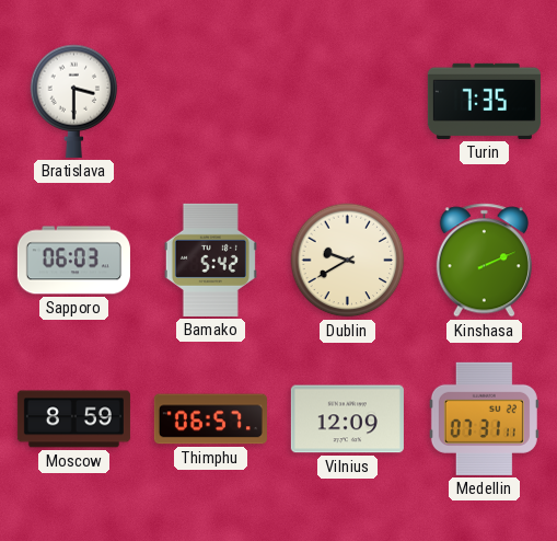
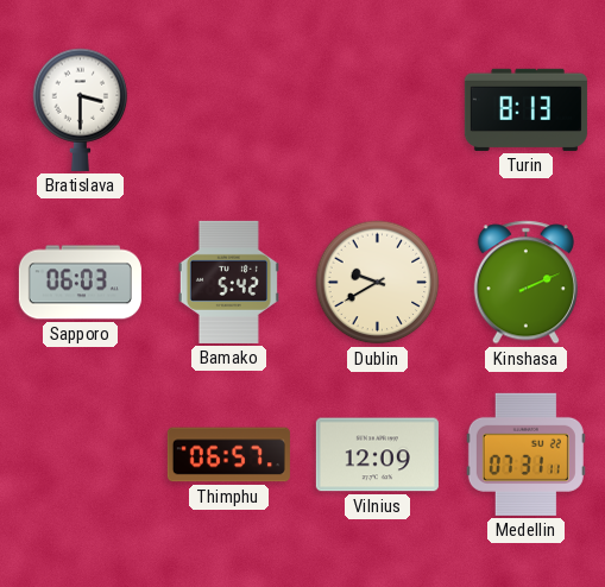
Turin: 7:35 -> 8:13 (525, 109)
Moscow: 8:59 -> none (73, 419)
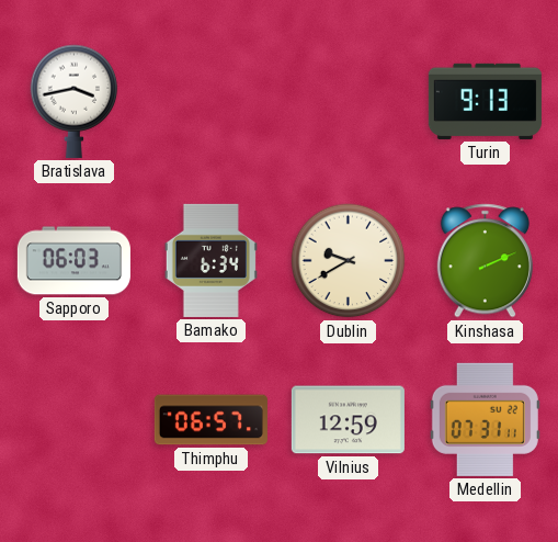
Bratislava: 3:30 -> 3:43 (75, 101)
Turin: 8:13 -> 9:13 (485, 101)
Bamako: 5:42 -> 6:34 (210, 260)
Vilnius: 12:09 -> 12:59 (348, 420)
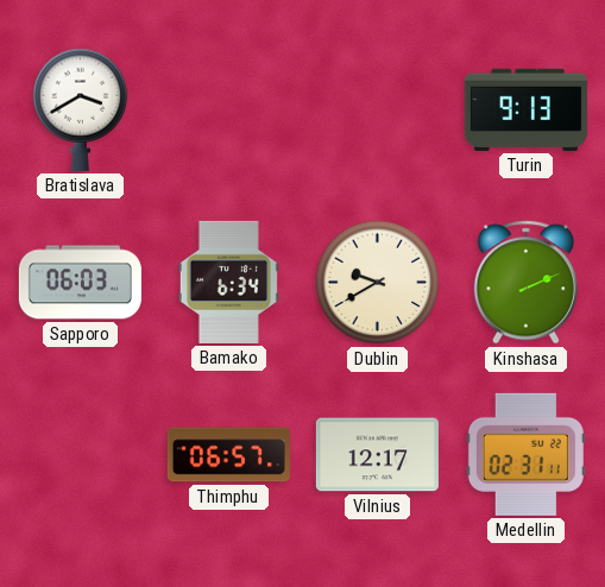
Bratislava: 3:43 -> 3:40 (81, 109)
Vilnius: 12:59 -> 12:17 (377, 455)
Medellin: 07:31 -> 02:31 (525, 454)
